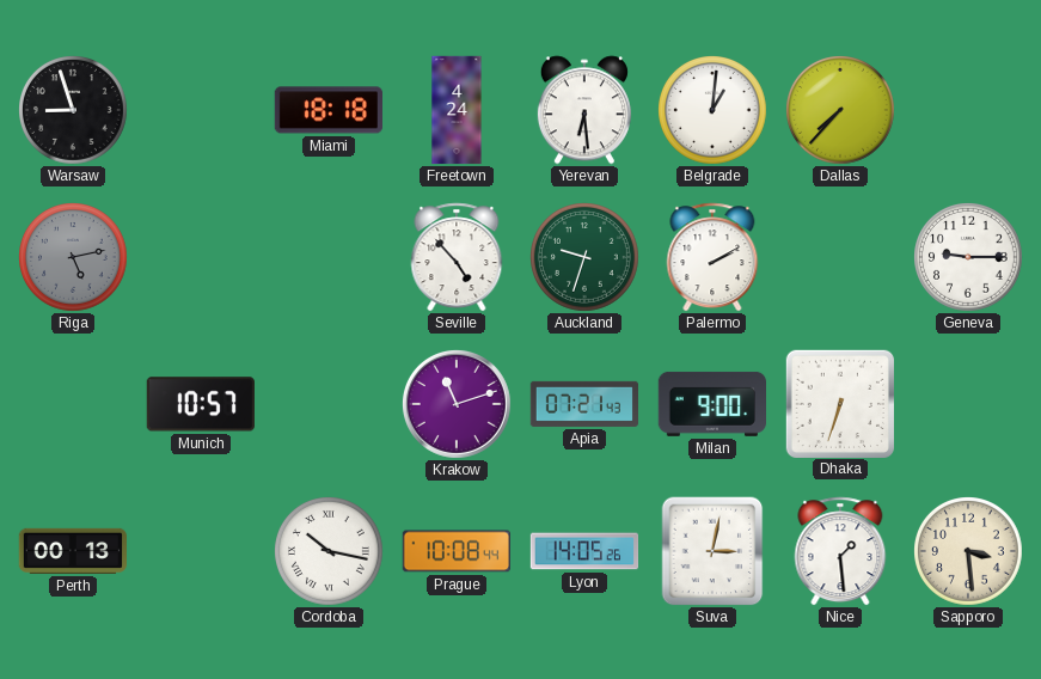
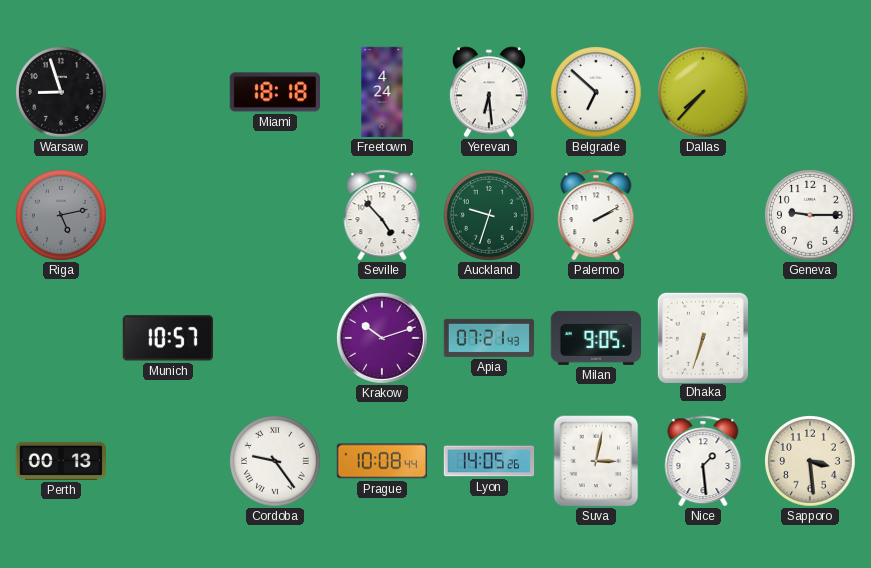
Belgrade: 1:01 -> 6:52 (597, 93)
Krakow: 11:12 -> 10:12 (382, 338)
Milan: 9:00 -> 9:05 (595, 338)
Cordoba: 10:17 -> 9:24 (276, 462)
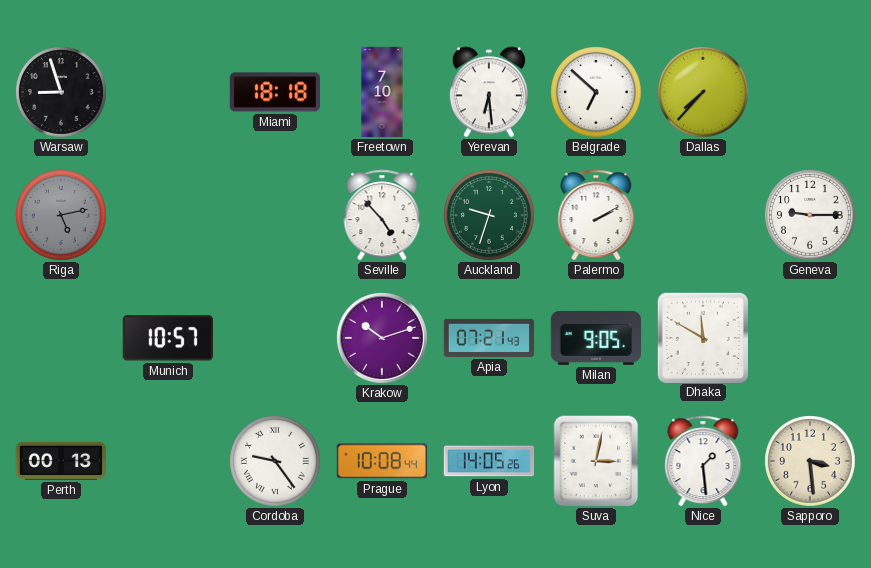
Freetown: 4:24 -> 7:10 (382, 92)
Dhaka: 6:33 -> 11:50 (702, 337)
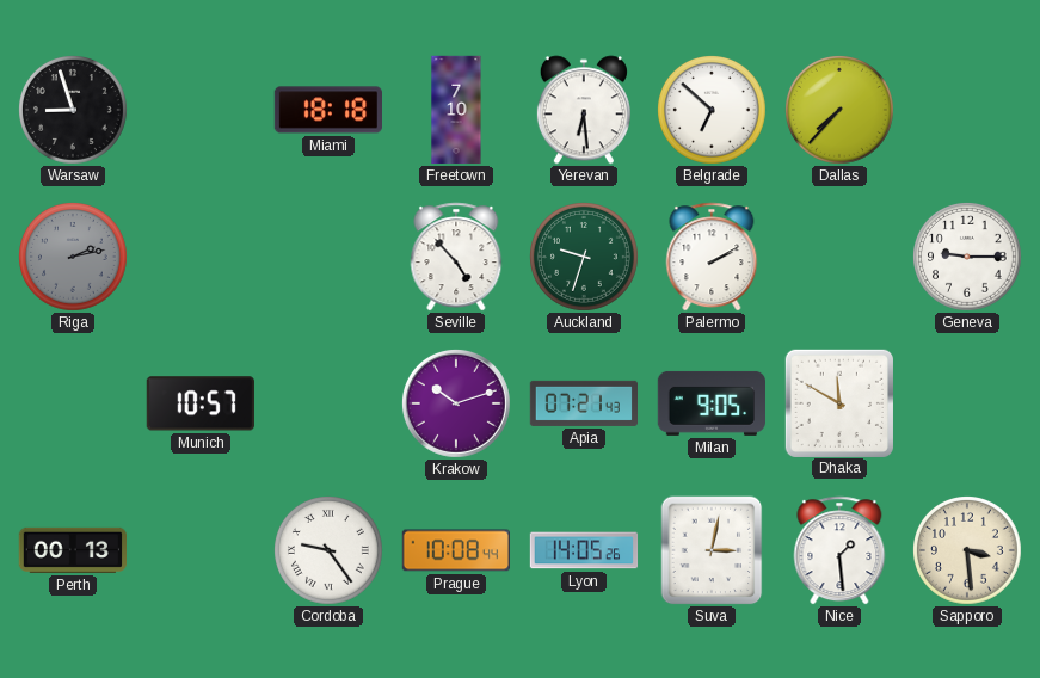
Riga: 5:13 -> 2:13 (74, 258)
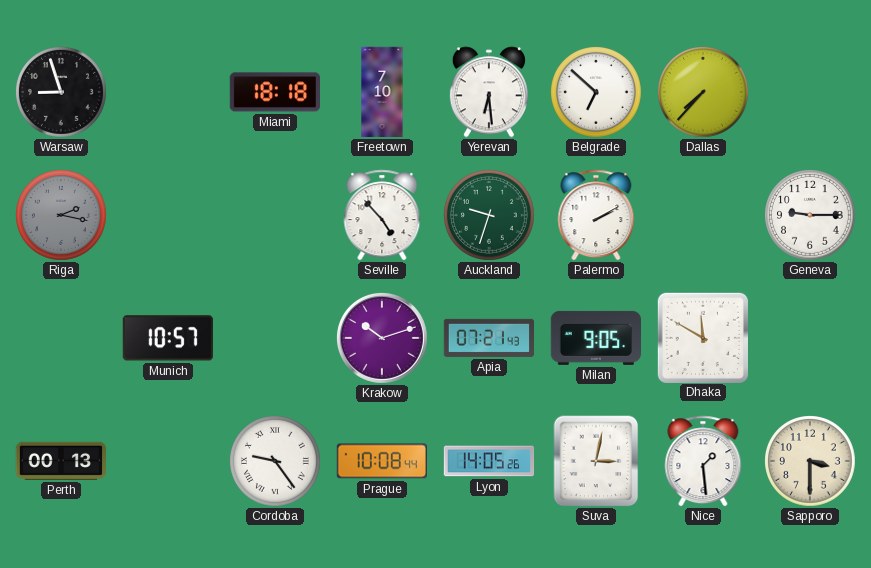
Riga: 2:13 -> 2:17 (62, 216)
Sapporo: 3:29 -> 3:30 (811, 462)
